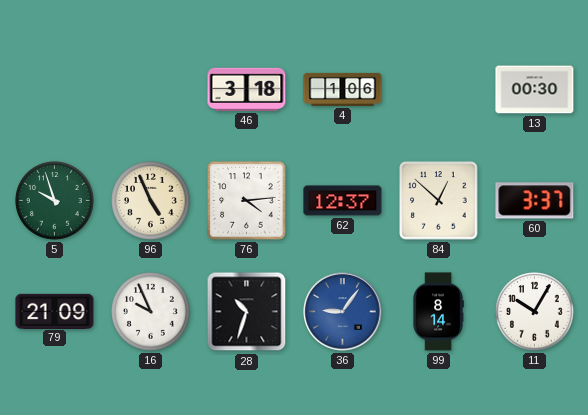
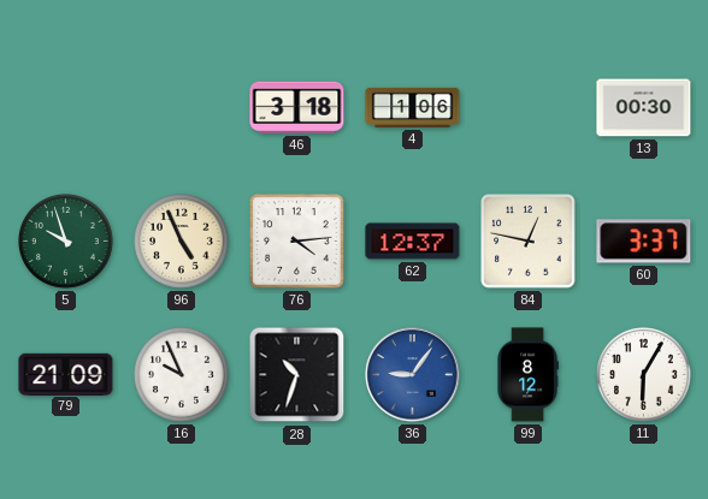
84: 12:52 -> 12:47 (529, 242)
99: 8:14 -> 8:12 (527, 375)
11: 10:05 -> 6:05 (644, 375)
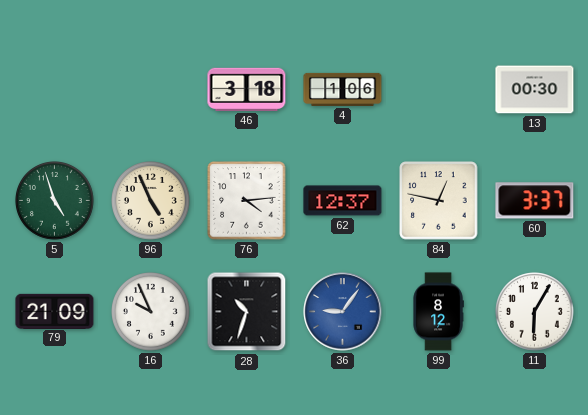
5: 9:57 -> 4:57 (55, 201)
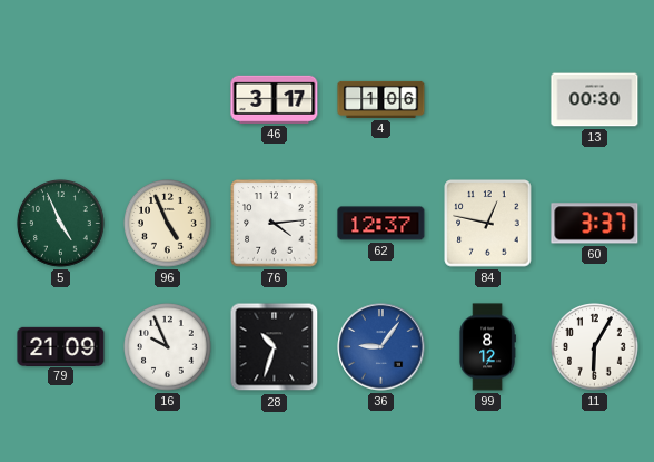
46: 3:18 -> 3:17 (275, 99)
5: 4:57 -> 4:56 (61, 224)
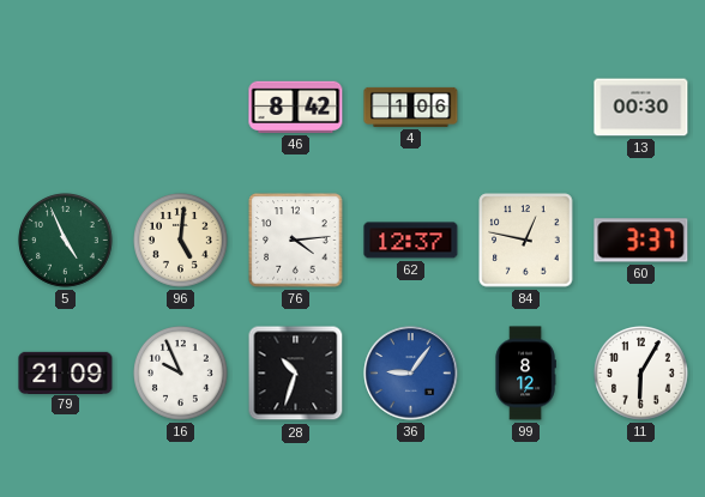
46: 3:17 -> 8:42 (296, 107)
96: 4:56 -> 5:01 (181, 241)
